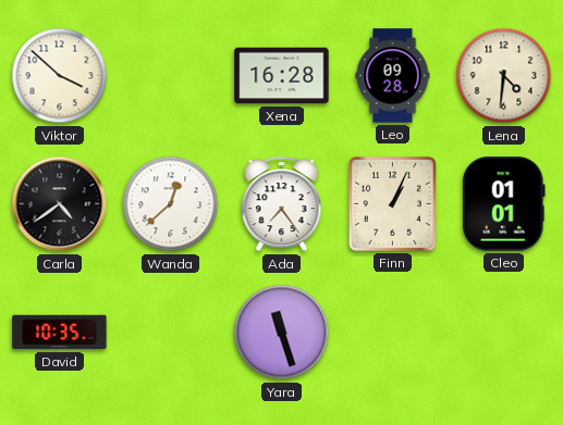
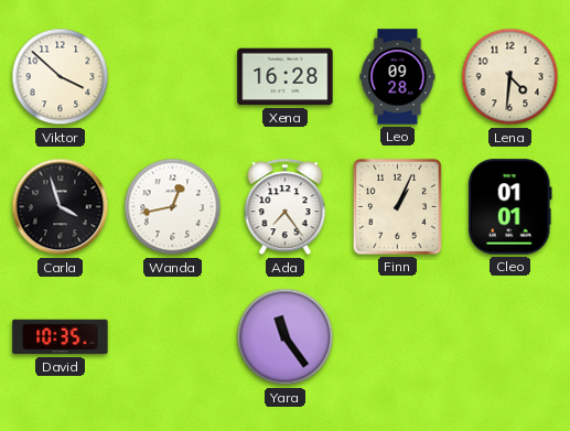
Carla: 4:39 -> 3:57 (61, 207)
Wanda: 12:38 -> 12:43 (173, 207)
Yara: 11:27 -> 11:24 (286, 337)
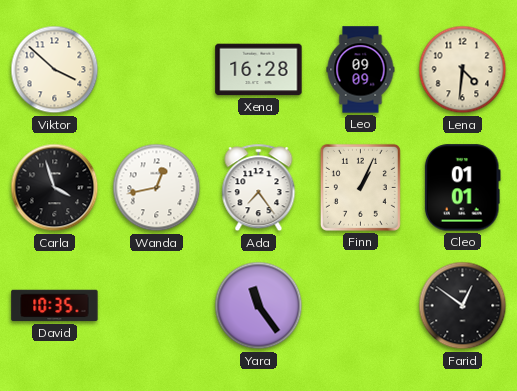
Leo: 09:28 -> 09:09 (361, 70)
Farid: none -> 12:51 (463, 306)
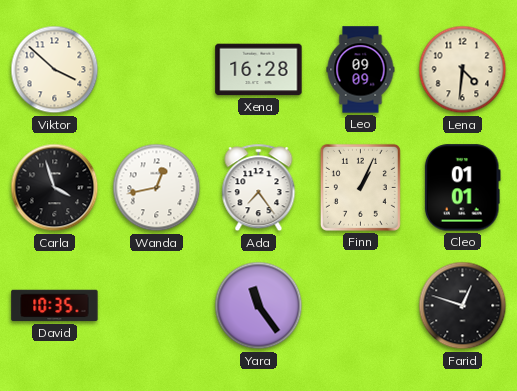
Farid: 12:51 -> 12:48 (463, 306)
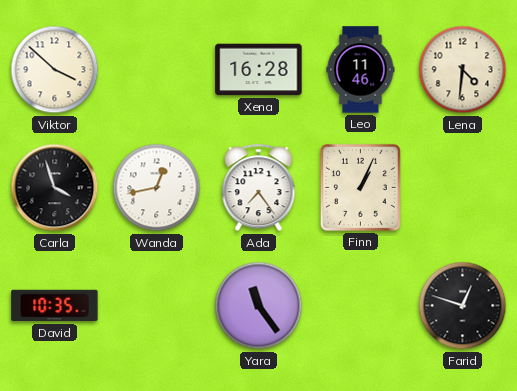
Leo: 09:09 -> 11:46 (361, 70)
Cleo: 01:01 -> none (462, 188)
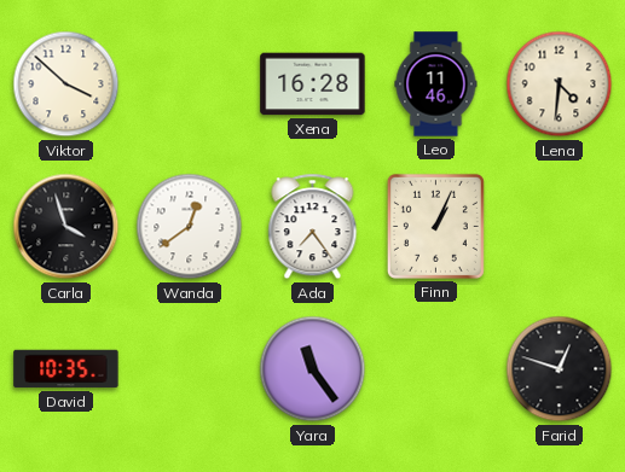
Wanda: 12:43 -> 12:39 (190, 227)
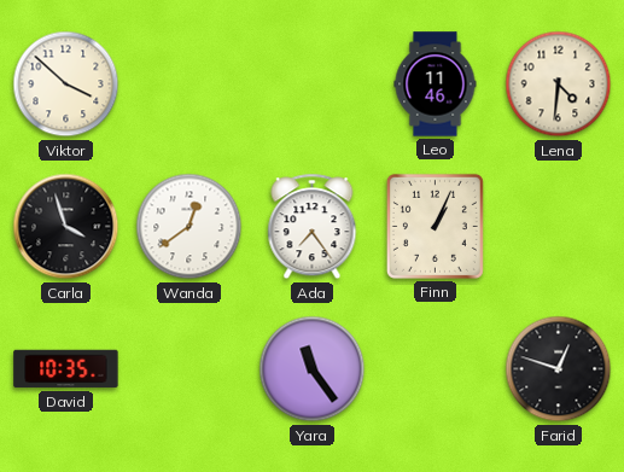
Xena: 16:28 -> none (313, 85)
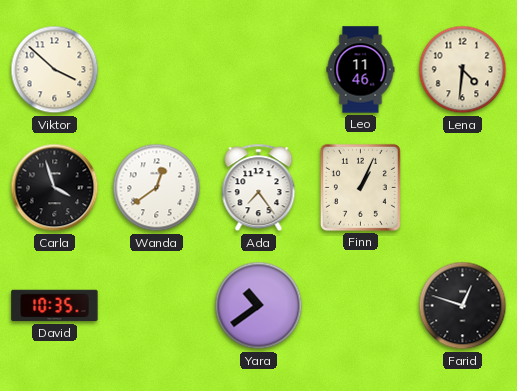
Yara: 11:24 -> 10:39 (259, 306)
